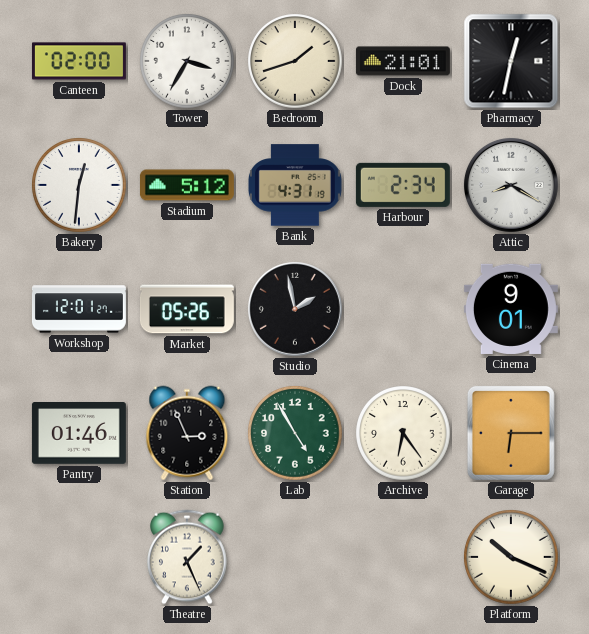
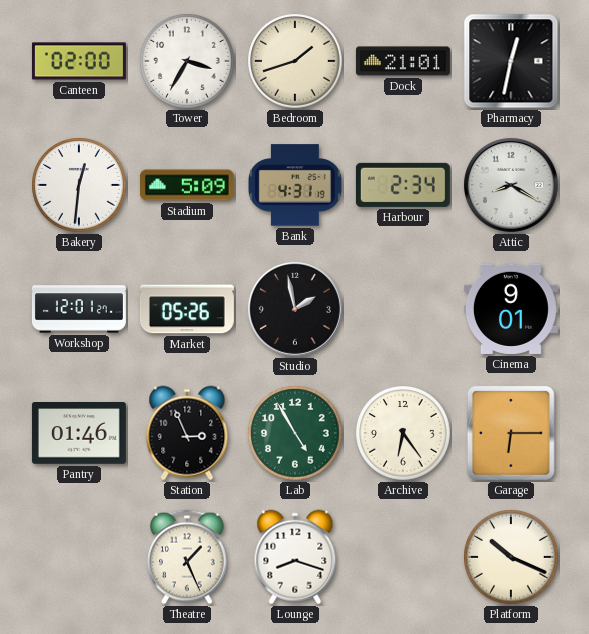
Stadium: 5:12 -> 5:09 (187, 185)
Lounge: none -> 8:18 (295, 557)
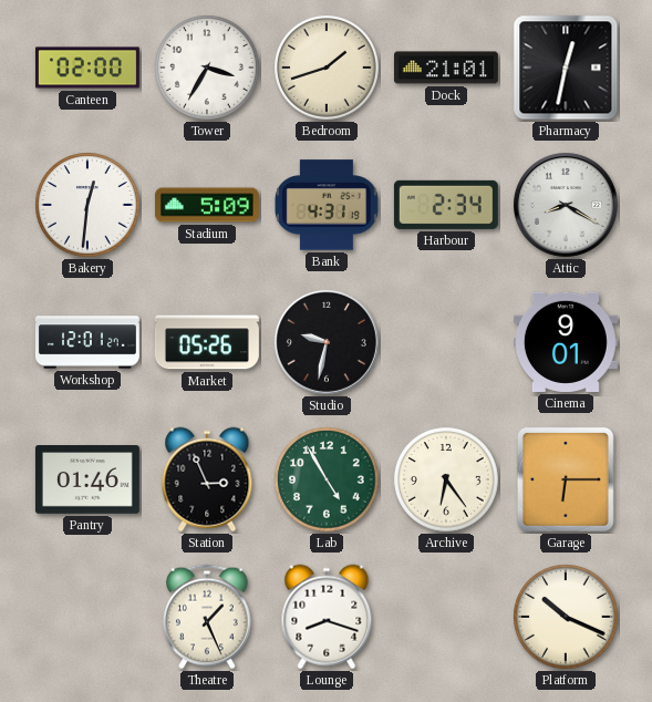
Studio: 1:58 -> 9:32 (327, 342)
